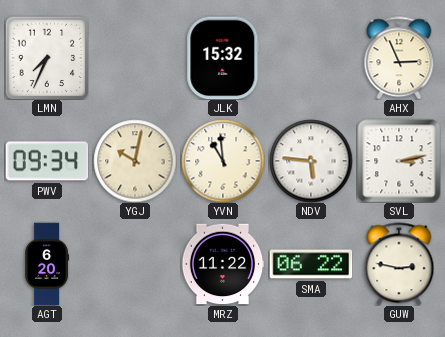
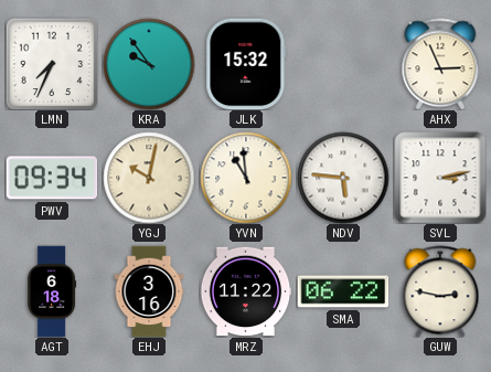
KRA: none -> 9:54 (149, 64)
AGT: 6:20 -> 6:18 (52, 291)
EHJ: none -> 3:16 (149, 291)
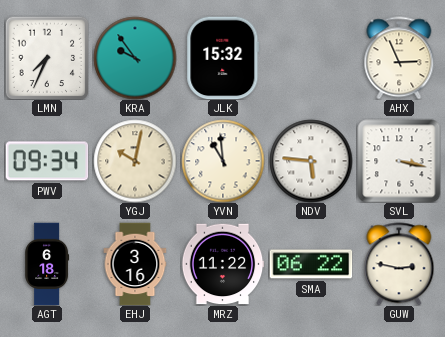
SVL: 3:13 -> 3:17 (399, 161)
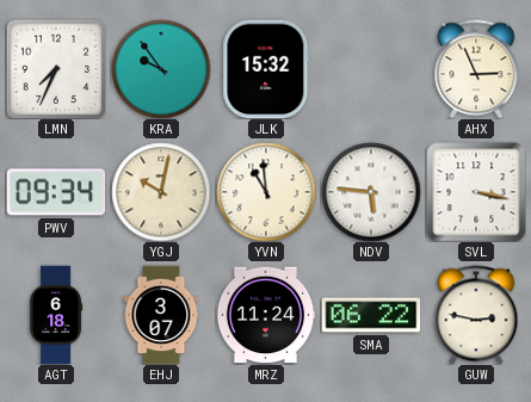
EHJ: 3:16 -> 3:07 (161, 315)
MRZ: 11:22 -> 11:24 (266, 315)
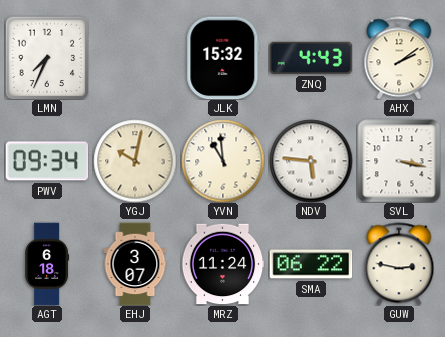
KRA: 9:54 -> none (161, 69)
ZNQ: none -> 4:43 (311, 58)
AHX: 2:56 -> 2:09 (399, 58)
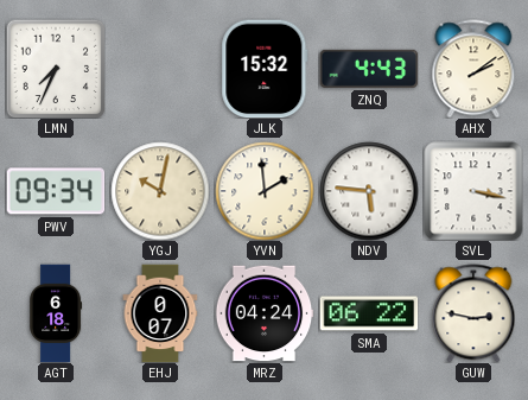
YVN: 10:59 -> 1:59 (265, 191)
EHJ: 3:07 -> 0:07 (160, 313)
MRZ: 11:24 -> 04:24 (265, 313)
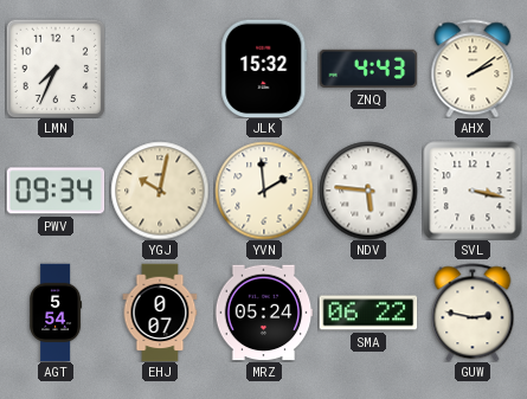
AGT: 6:18 -> 5:54 (56, 313)
MRZ: 04:24 -> 05:24 (264, 313)
